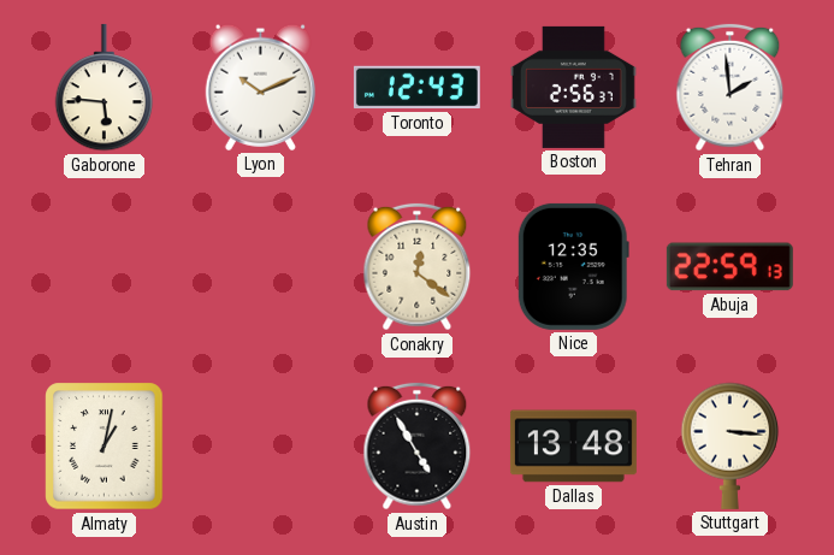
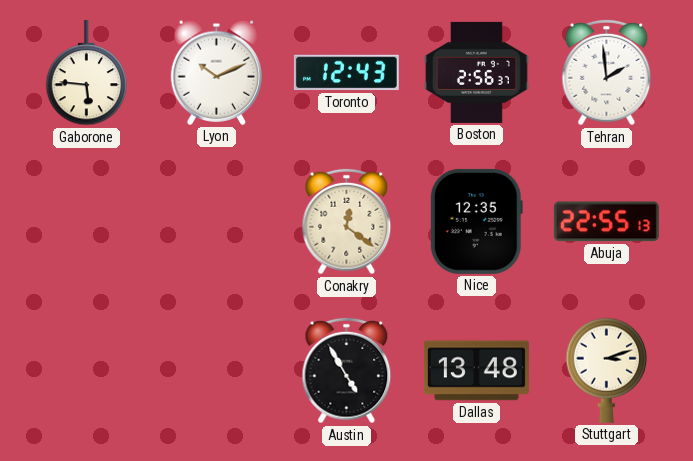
Abuja: 22:59 -> 22:55 (606, 222)
Almaty: 1:02 -> none (105, 447)
Stuttgart: 3:16 -> 3:12 (607, 370)
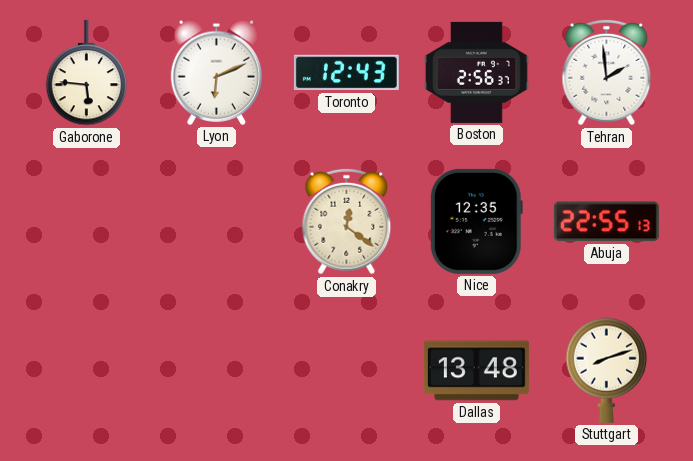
Lyon: 10:11 -> 6:11 (216, 72)
Austin: 4:55 -> none (347, 371)
Stuttgart: 3:12 -> 8:12 (607, 370)
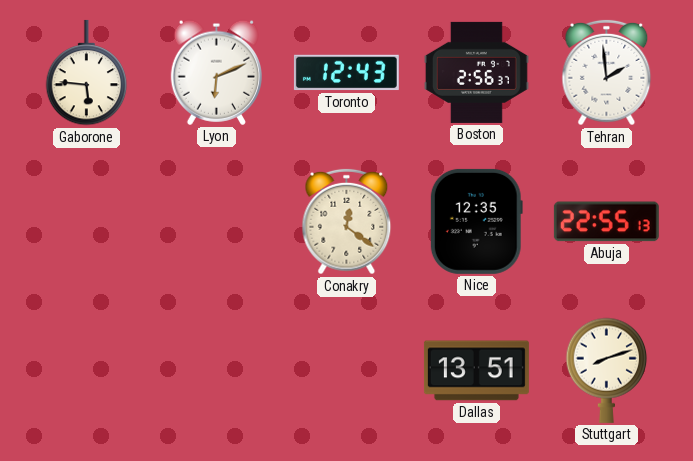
Dallas: 13:48 -> 13:51 (476, 371)
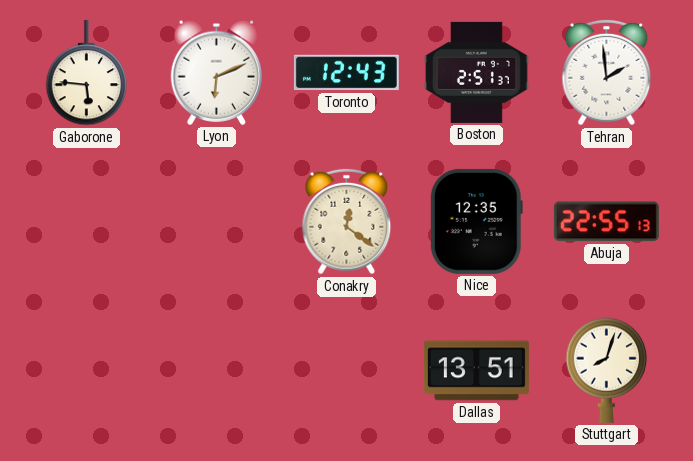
Boston: 2:56 -> 2:51 (476, 72)
Stuttgart: 8:12 -> 8:03 (607, 370)
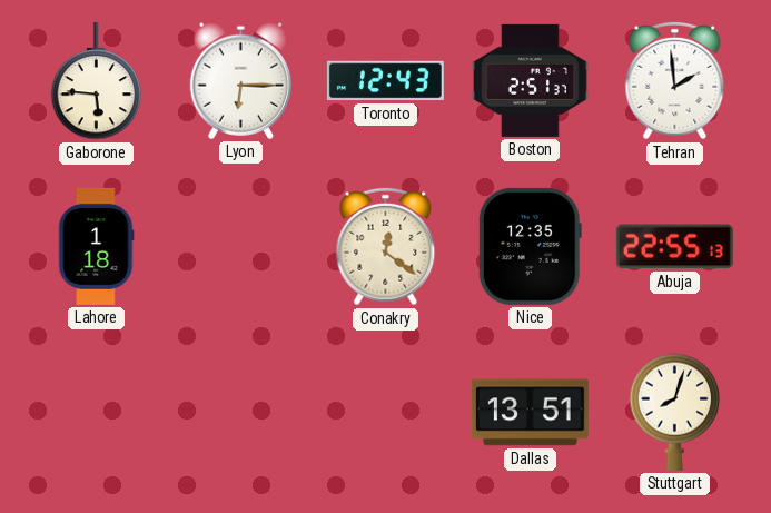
Lyon: 6:11 -> 6:15 (240, 80)
Lahore: none -> 1:18 (97, 246)
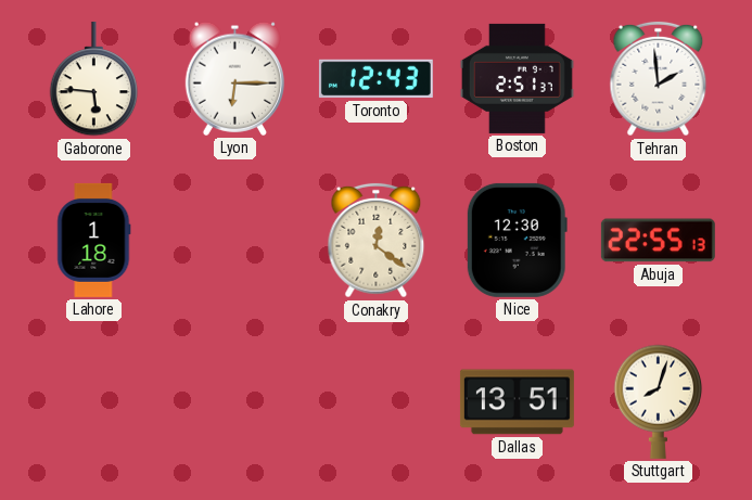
Nice: 12:35 -> 12:30 (517, 240)
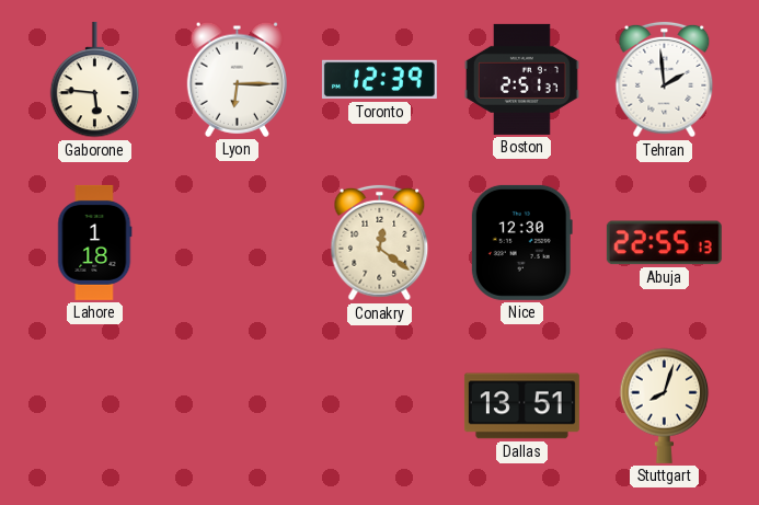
Toronto: 12:43 -> 12:39 (379, 80)
